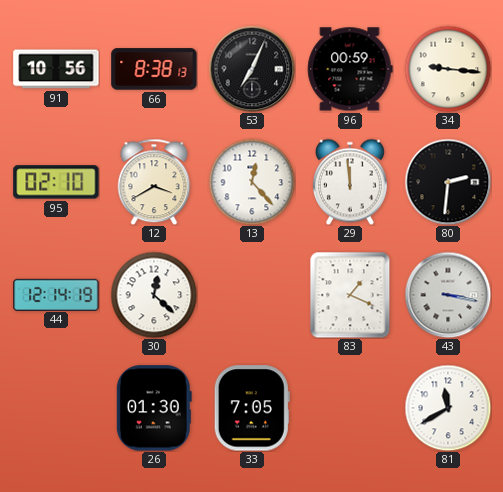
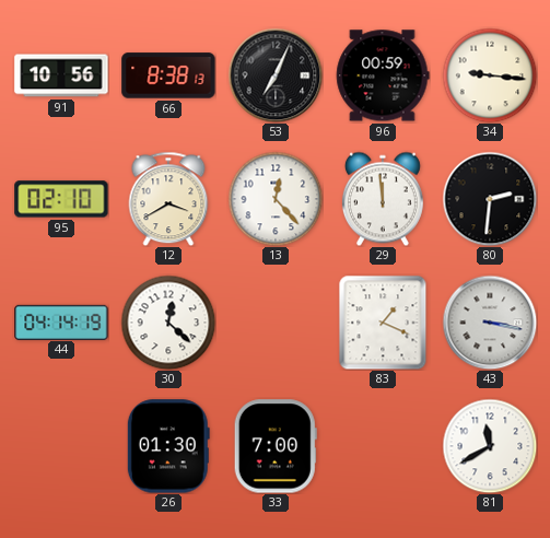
44: 12:14 -> 04:14 (61, 321)
33: 7:05 -> 7:00 (276, 446)
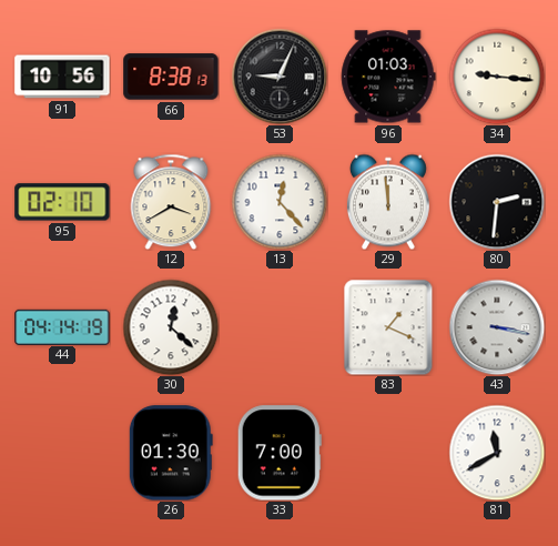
53: 7:04 -> 9:04 (280, 77)
96: 00:59 -> 01:03 (388, 77)
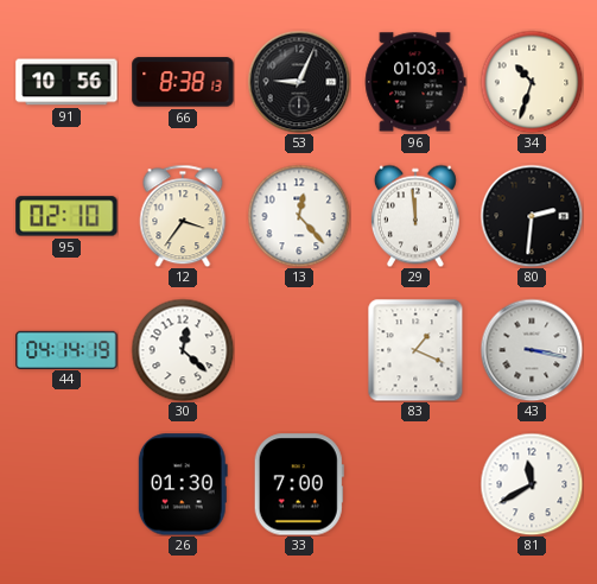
34: 9:16 -> 10:33 (532, 82)
12: 3:40 -> 3:36 (183, 216)
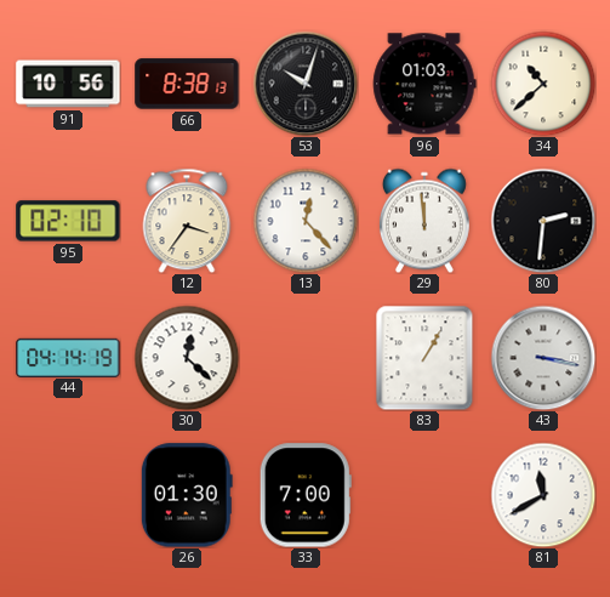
53: 9:04 -> 10:03 (306, 84)
34: 10:33 -> 10:38 (543, 84)
83: 1:19 -> 1:05 (424, 358)
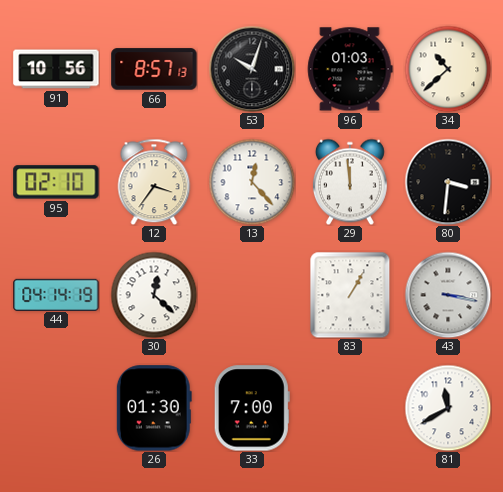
66: 8:38 -> 8:57 (154, 69)
80: 2:31 -> 3:31 (448, 182)
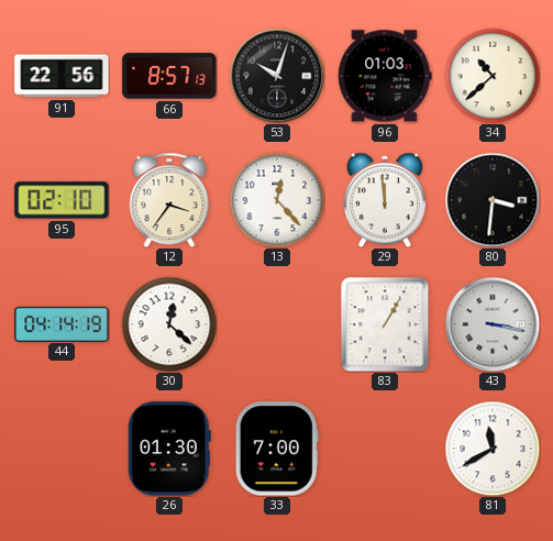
91: 10:56 -> 22:56 (62, 76)
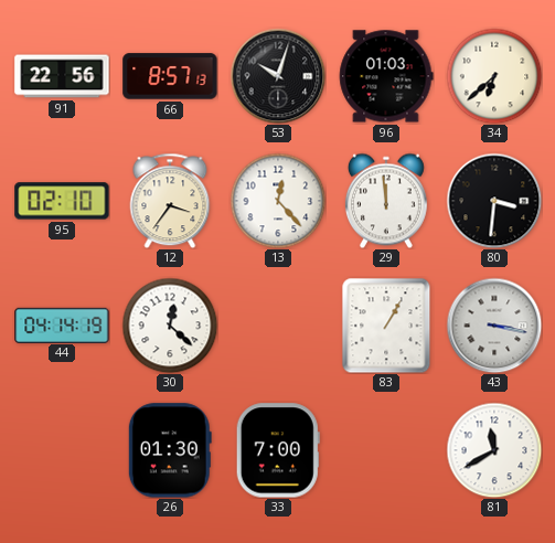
34: 10:38 -> 6:38 (494, 76)
